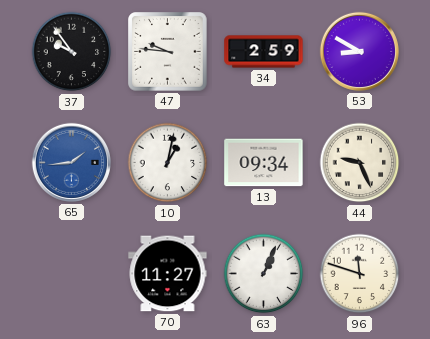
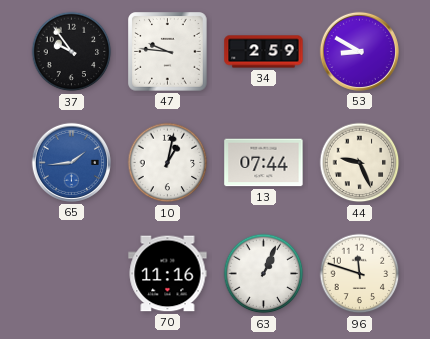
13: 09:34 -> 07:44 (264, 163)
70: 11:27 -> 11:16 (168, 274)
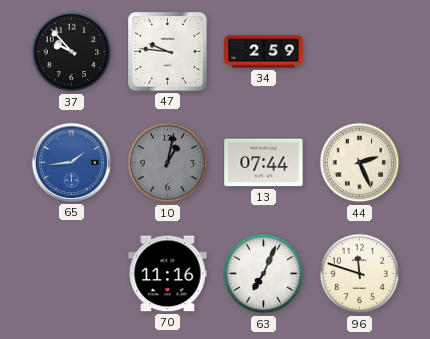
37: 9:54 -> 9:53 (72, 52)
53: 8:50 -> none (359, 51)
10 dial: white -> grey (168, 163)
44: 9:26 -> 2:26 (360, 163)
63: 1:04 -> 7:04 (264, 274)
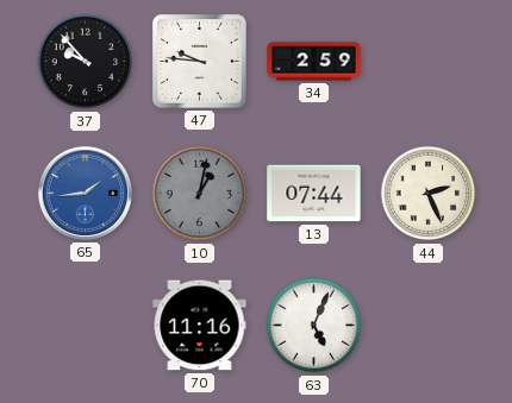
63: 7:04 -> 5:04 (314, 326)
96: 11:48 -> none (360, 274)
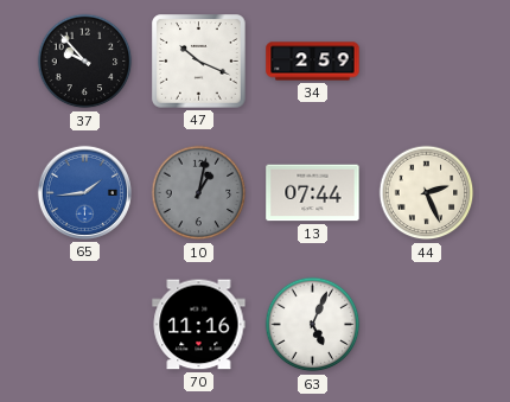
47: 9:46 -> 10:19 (199, 62)
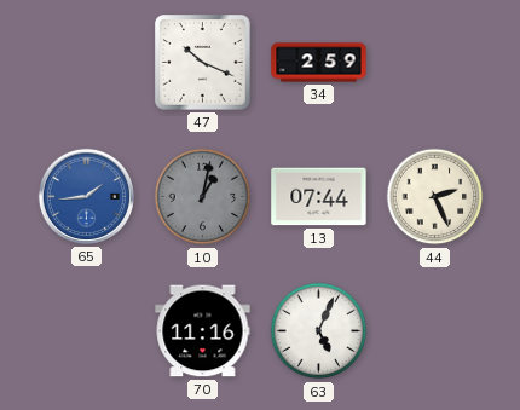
37: 9:53 -> none (85, 62)
